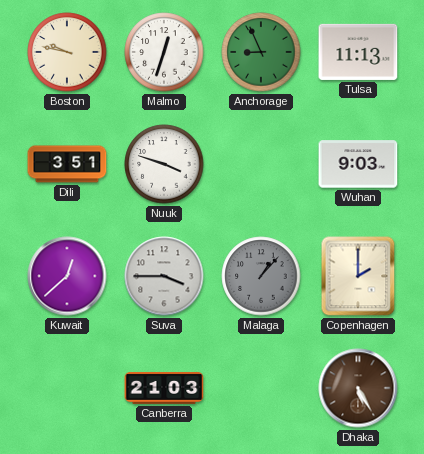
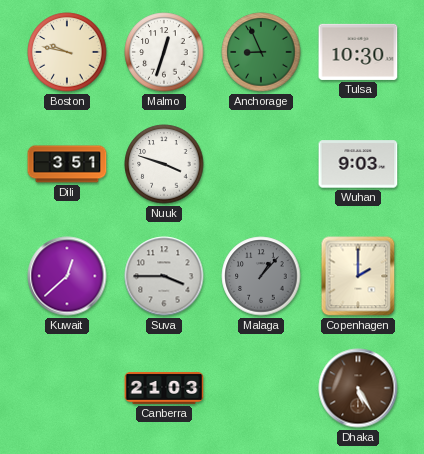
Tulsa: 11:13 -> 10:30 (358, 52)
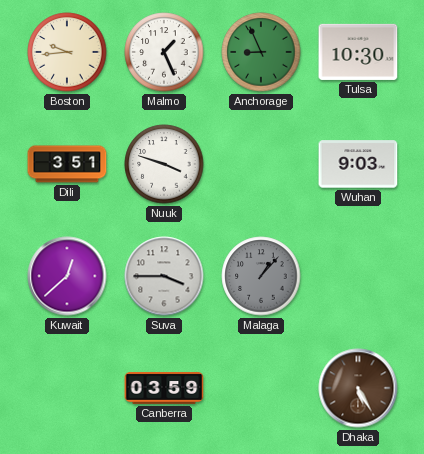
Boston: 9:47 -> 9:44 (67, 52)
Malmo: 12:33 -> 1:26 (164, 52)
Copenhagen: 2:00 -> none (358, 276)
Canberra: 21:03 -> 03:59 (164, 389)
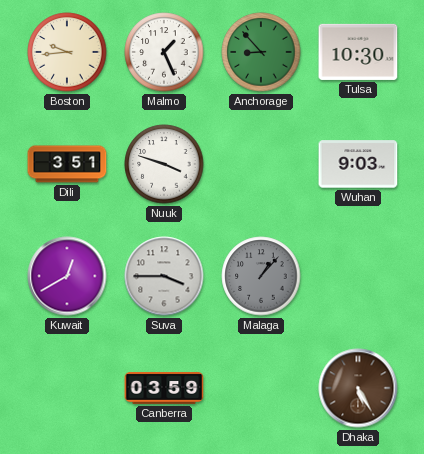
Anchorage: 8:56 -> 8:53 (261, 52)
Kuwait: 12:38 -> 12:40 (67, 276)
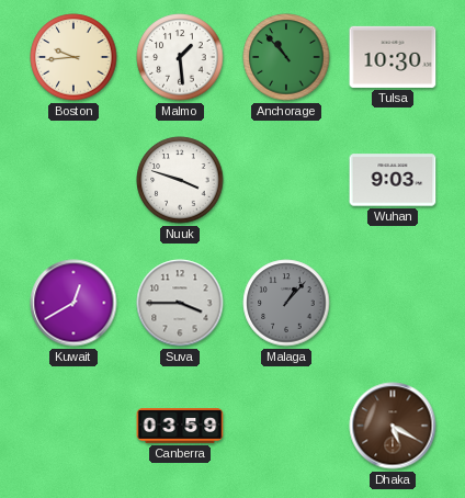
Malmo: 1:26 -> 1:29 (180, 57)
Anchorage: 8:53 -> 10:53 (286, 57)
Dili: 3:51 -> none (67, 164)
Dhaka: 5:25 -> 5:20 (393, 426)
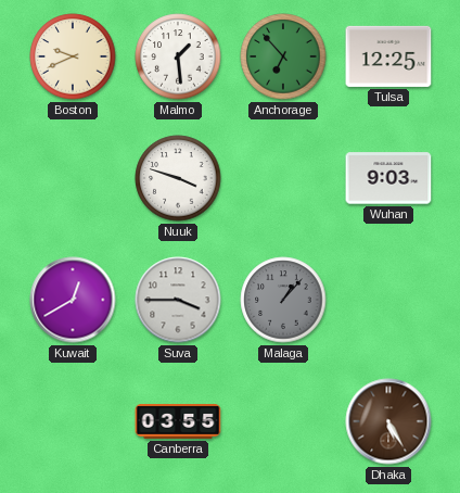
Boston: 9:44 -> 9:41 (73, 56)
Anchorage: 10:53 -> 6:53 (283, 56)
Tulsa: 10:30 -> 12:25 (388, 56)
Canberra: 03:59 -> 03:55 (178, 422)
Dhaka: 5:20 -> 5:25 (388, 421)
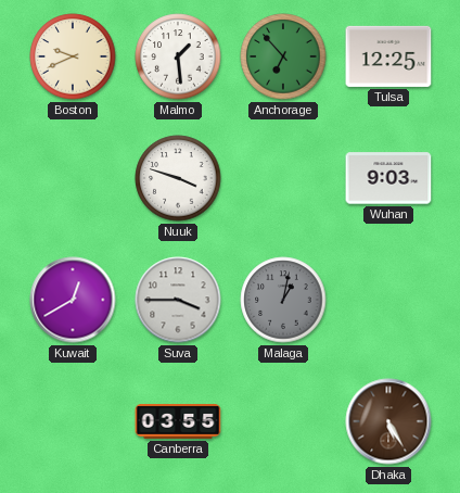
Malaga: 1:07 -> 1:02 (283, 300)
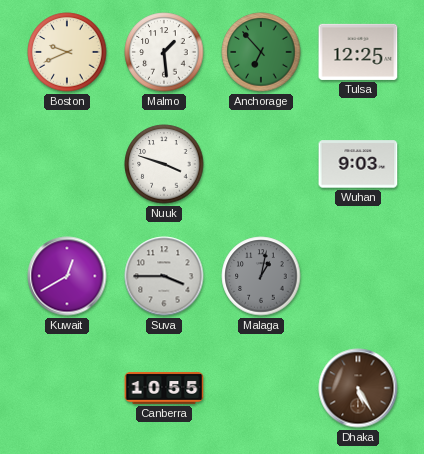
Canberra: 03:55 -> 10:55 (164, 389)
